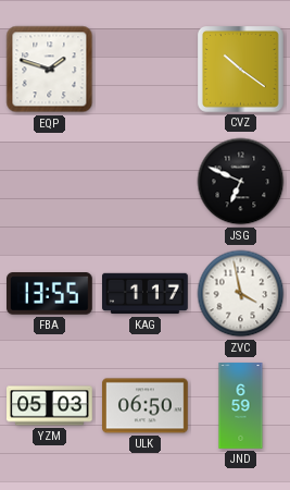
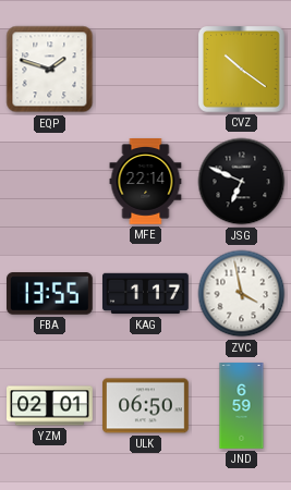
MFE: none -> 22:14 (146, 182)
YZM: 05:03 -> 02:01 (50, 406)
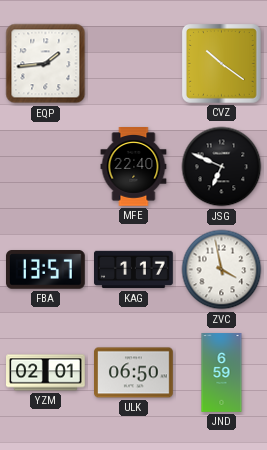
EQP: 1:48 -> 1:44 (46, 64)
MFE: 22:14 -> 22:40 (134, 167)
FBA: 13:55 -> 13:57 (46, 270)
